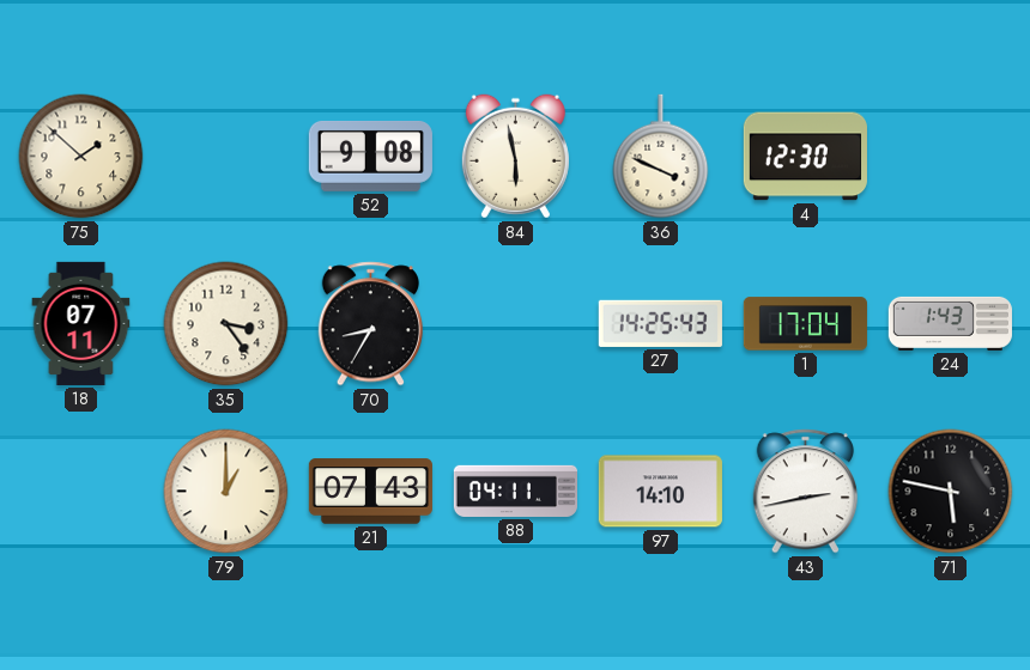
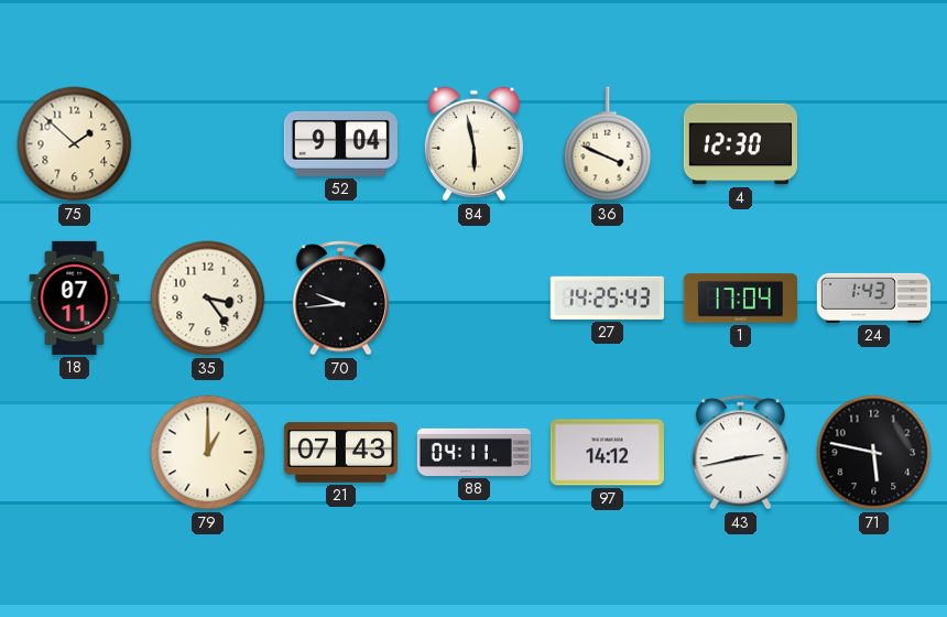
52: 9:08 -> 9:04 (340, 143)
70: 8:35 -> 9:44 (340, 299)
97: 14:10 -> 14:12 (607, 453)
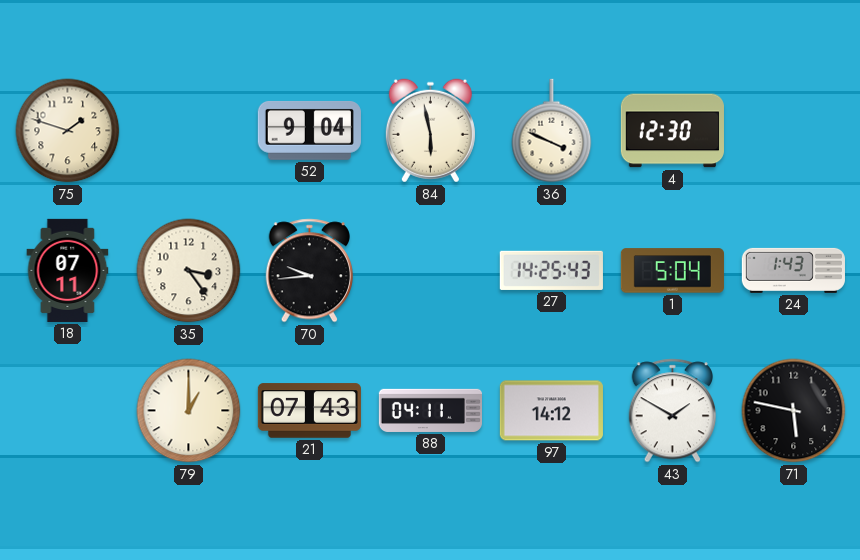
75: 1:52 -> 1:48 (68, 131)
1: 17:04 -> 5:04 (672, 271)
43: 2:43 -> 1:50 (672, 411)
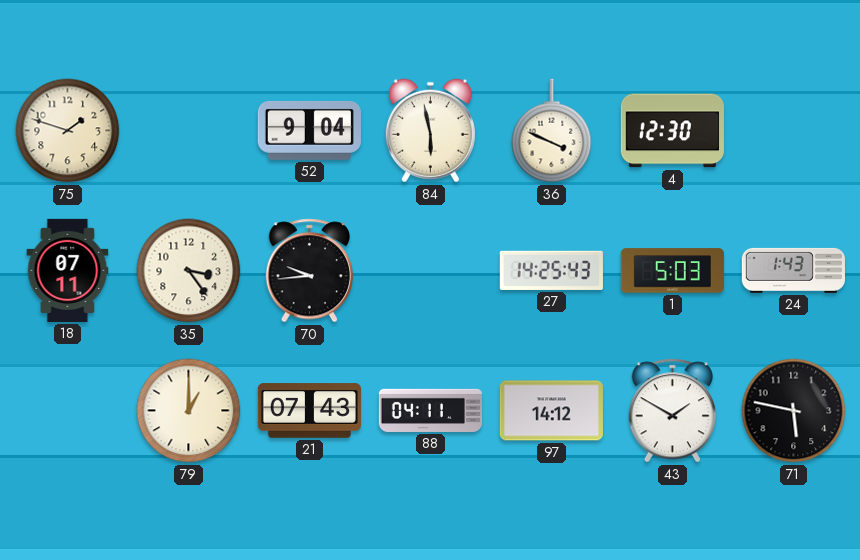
1: 5:04 -> 5:03 (672, 271)
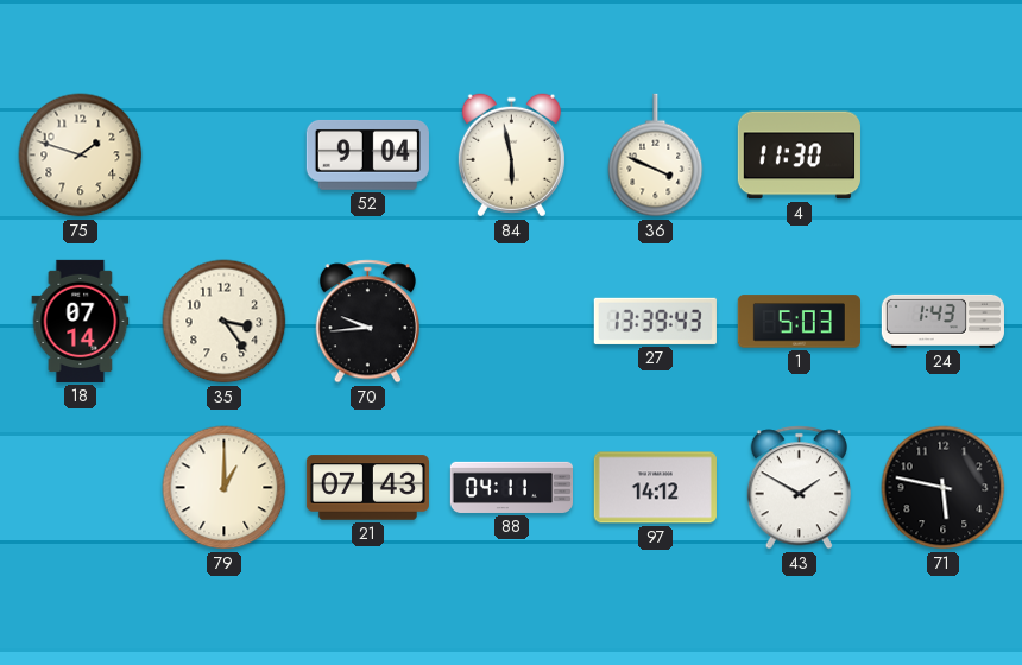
4: 12:30 -> 11:30 (799, 156)
18: 07:11 -> 07:14 (81, 321)
27: 14:25 -> 13:39 (655, 321)
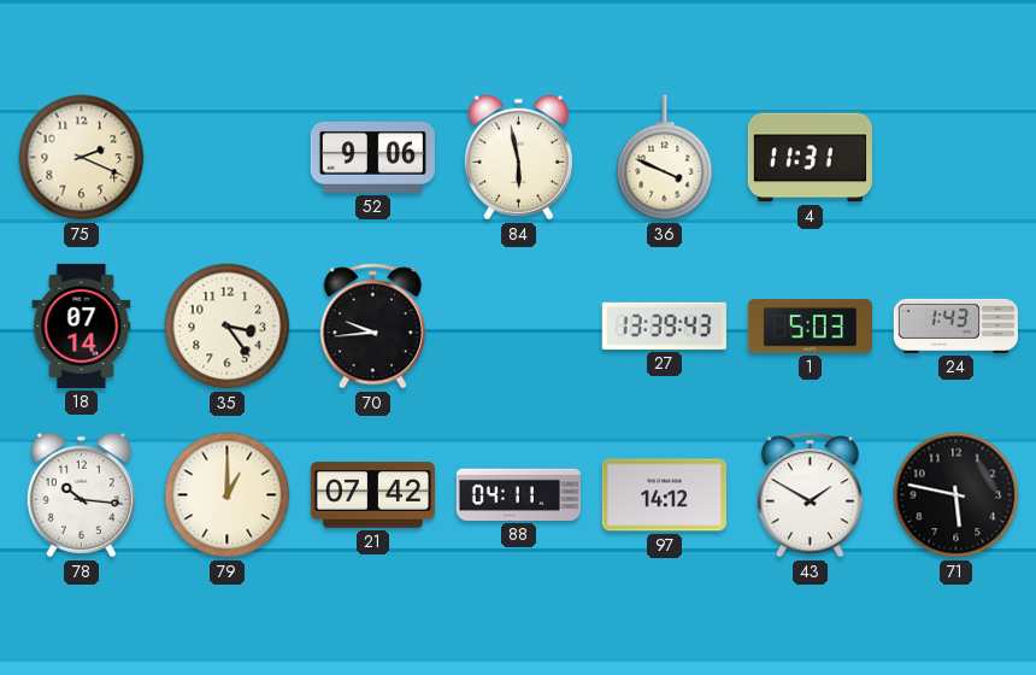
75: 1:48 -> 2:19 (82, 158)
52: 9:04 -> 9:06 (372, 157)
4: 11:30 -> 11:31 (810, 158)
78: none -> 10:16 (81, 495)
21: 07:43 -> 07:42 (372, 495)
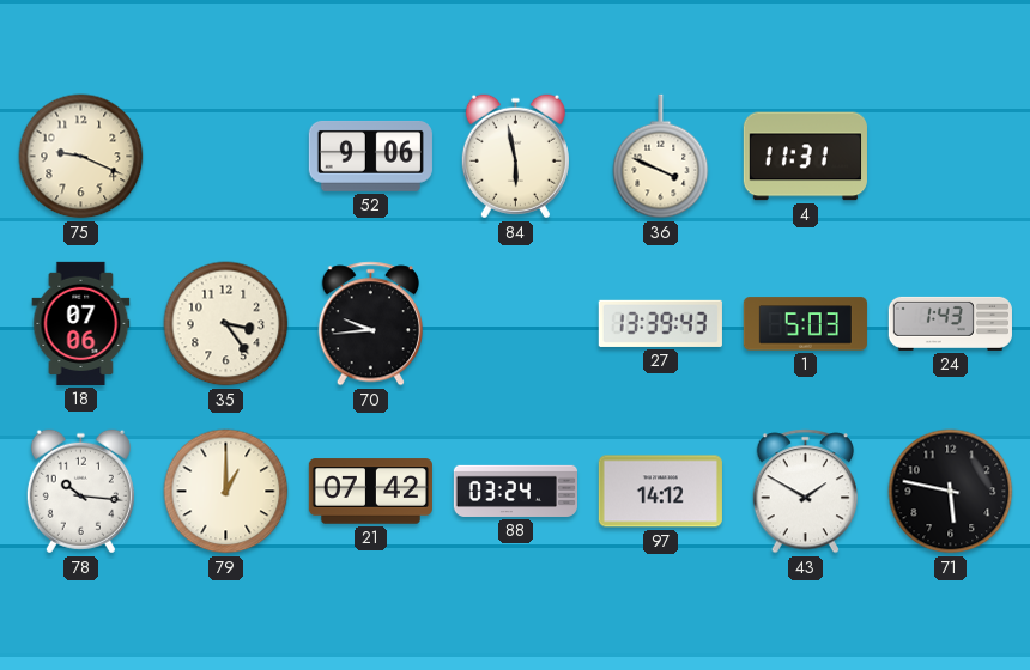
75: 2:19 -> 9:19 (81, 157)
18: 07:14 -> 07:06 (81, 323)
88: 04:11 -> 03:24 (515, 491)
